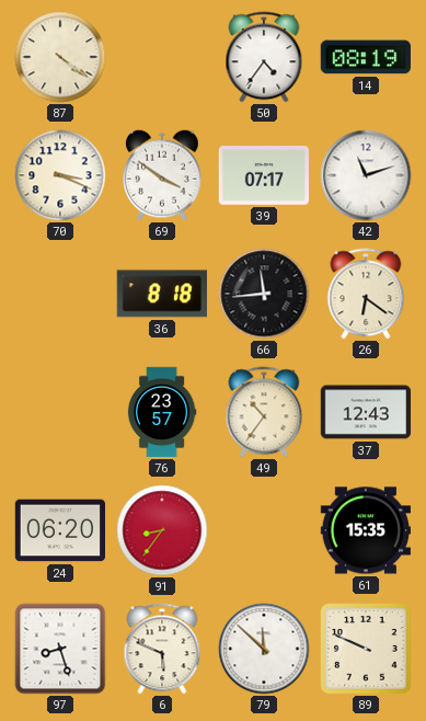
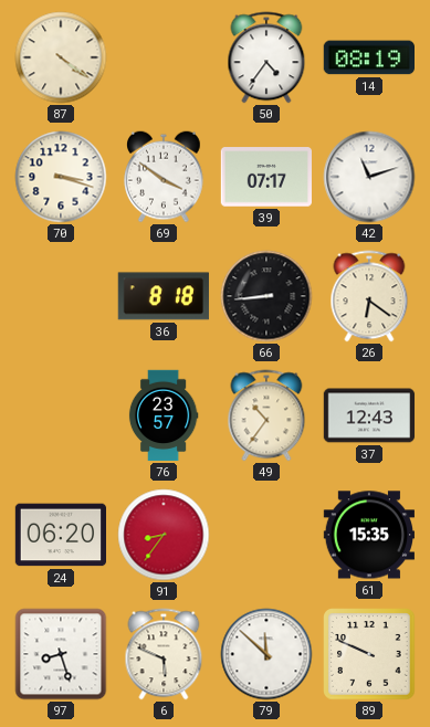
70: 3:19 -> 3:18 (61, 177)
66: 11:44 -> 8:44 (266, 296)
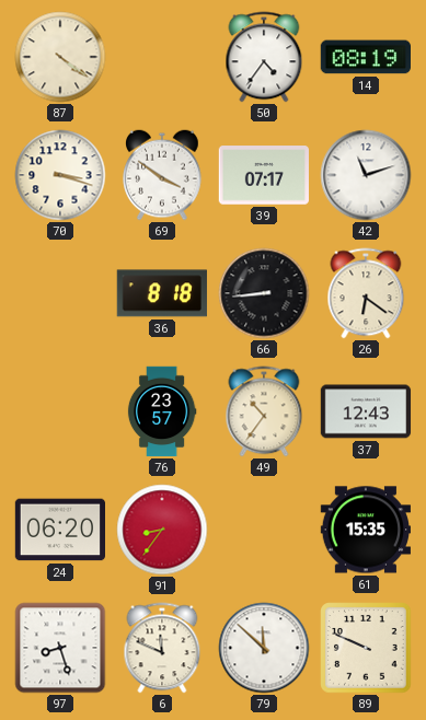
6: 5:49 -> 11:49 (162, 648)
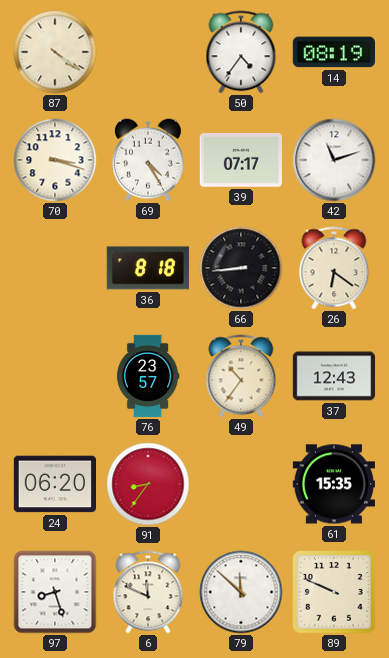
69: 3:51 -> 4:25 (149, 160)
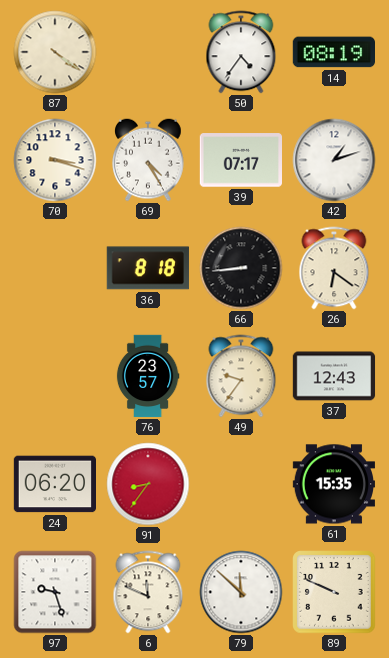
42: 11:12 -> 1:12 (334, 160)
49: 10:36 -> 9:36 (241, 376)
97: 8:27 -> 9:27 (55, 592)
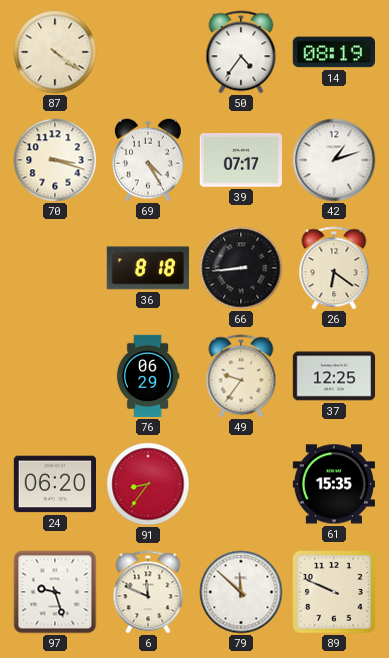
76: 23:57 -> 06:29 (148, 376)
37: 12:43 -> 12:25 (334, 376)
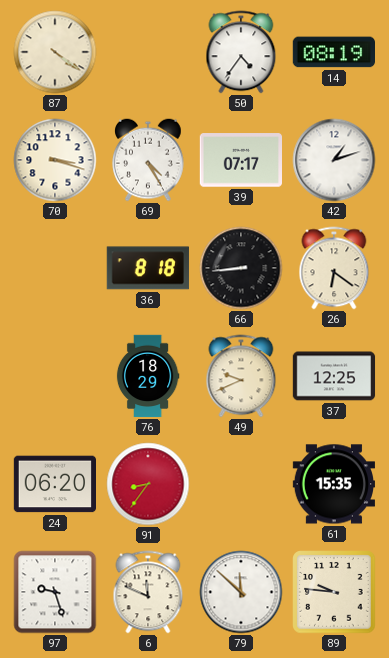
76: 06:29 -> 18:29 (148, 376)
49: 9:36 -> 9:41 (241, 376)
89: 9:49 -> 9:46 (334, 592)
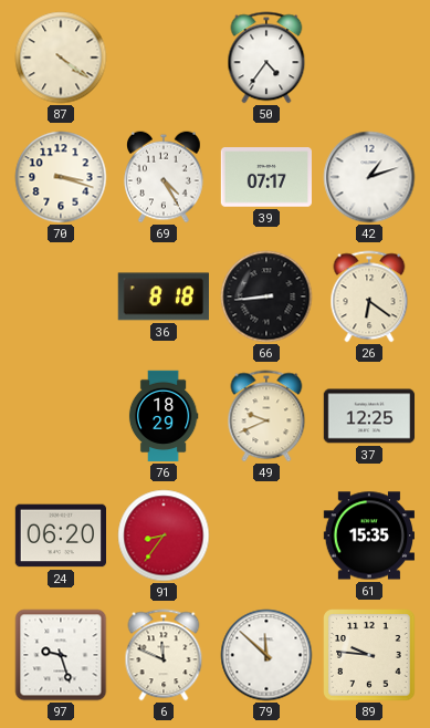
14: 08:19 -> none (333, 52)
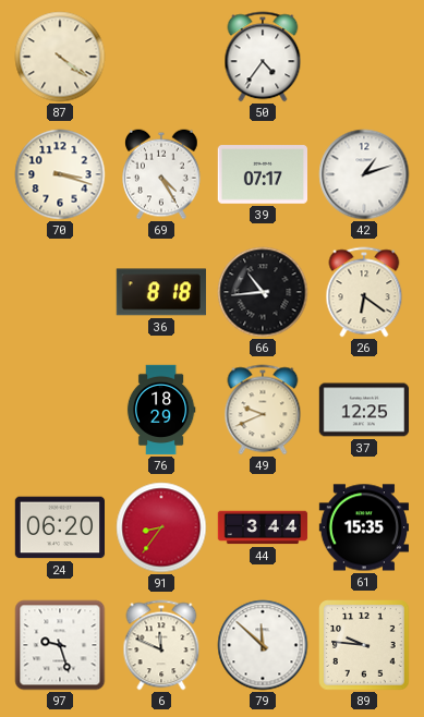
66: 8:44 -> 10:44 (263, 292)
44: none -> 3:44 (263, 527)
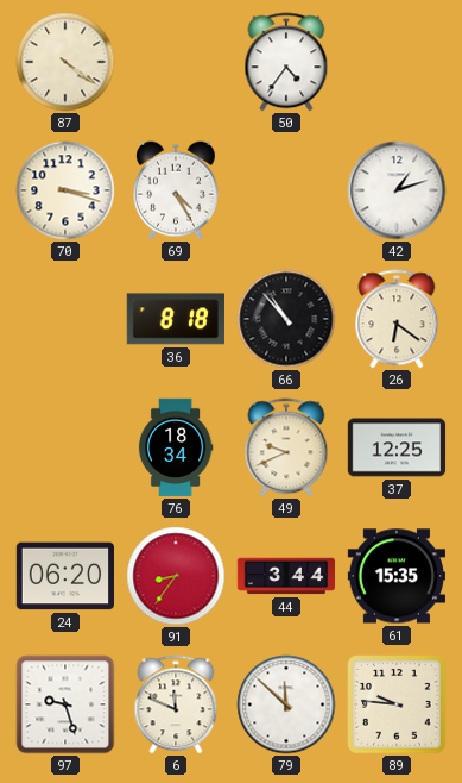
39: 07:17 -> none (262, 174)
66: 10:44 -> 10:53 (286, 319)
76: 18:29 -> 18:34 (176, 447)
